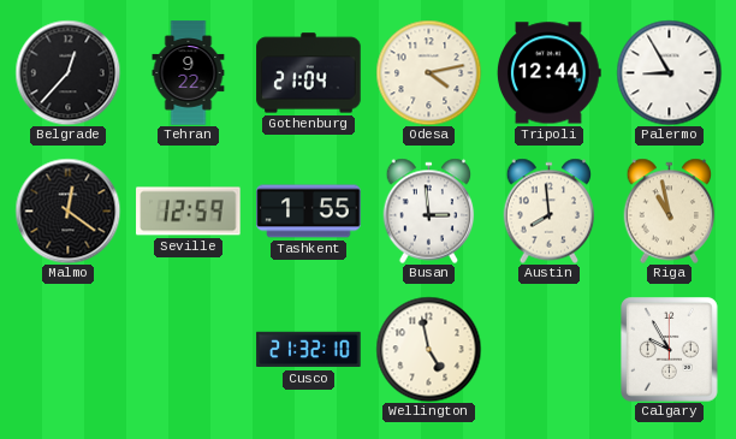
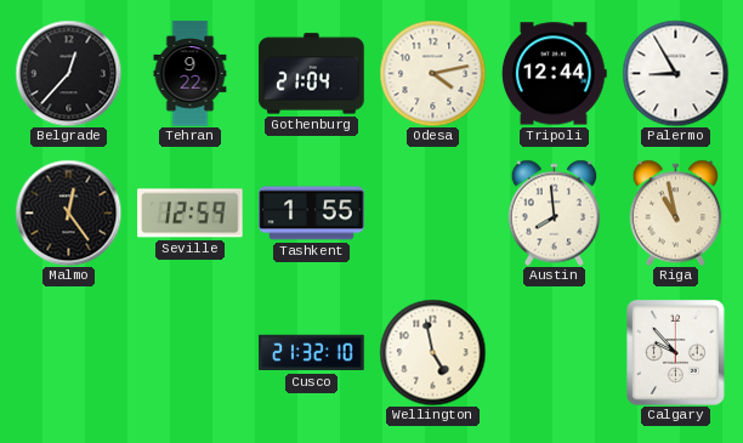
Malmo: 12:21 -> 12:24 (68, 212)
Busan: 2:59 -> none (429, 210)
Calgary: 9:55 -> 9:53 (676, 353)
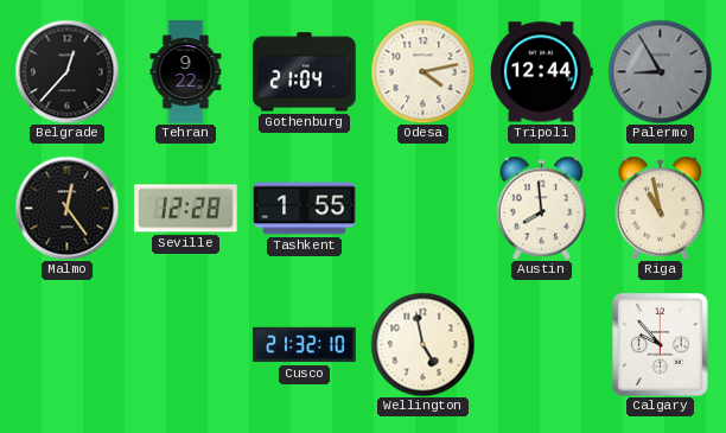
Palermo dial: white -> grey (660, 71)
Seville: 12:59 -> 12:28 (186, 209)
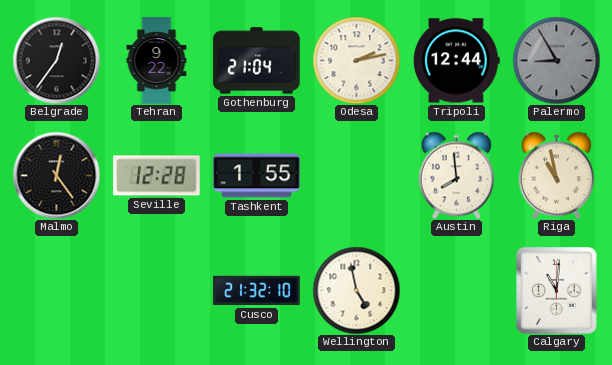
Belgrade: 12:37 -> 12:36 (56, 60)
Odesa: 4:13 -> 2:13 (356, 60)
Calgary: 9:53 -> 11:01 (557, 291)
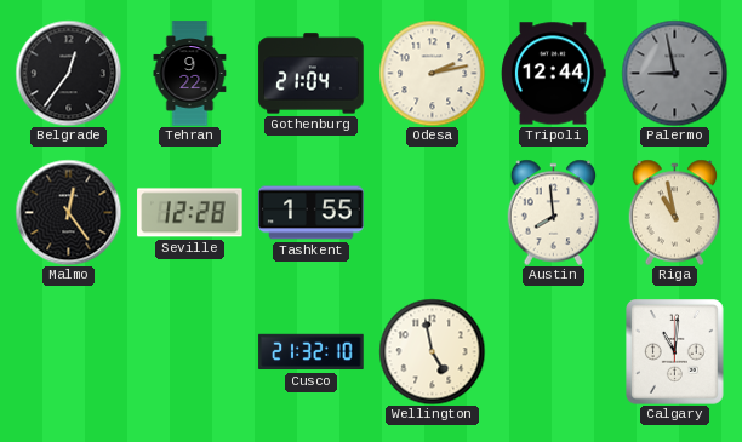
Palermo: 8:55 -> 8:58 (674, 73)
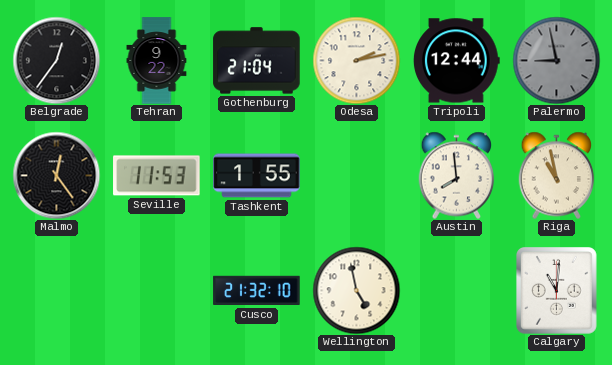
Seville: 12:28 -> 11:53 (157, 176)
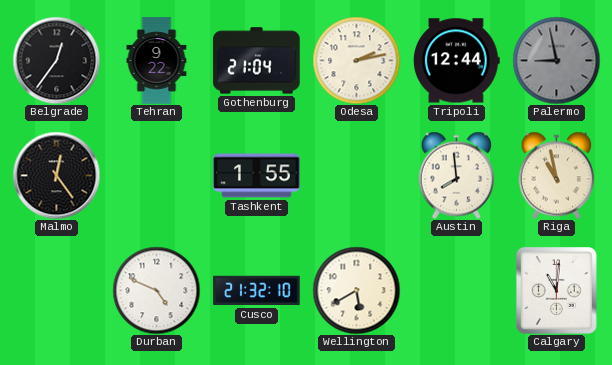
Seville: 11:53 -> none (157, 176)
Durban: none -> 4:49 (156, 290)
Wellington: 4:58 -> 5:40 (356, 290)
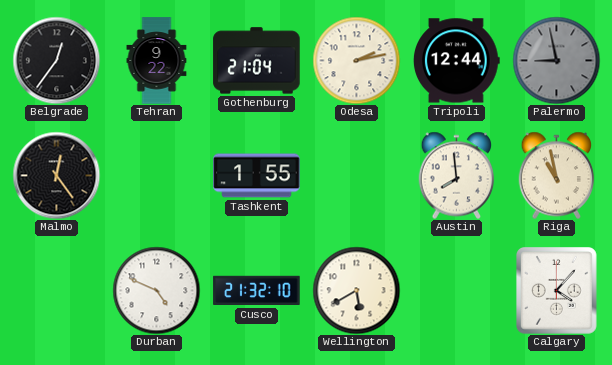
Calgary: 11:01 -> 4:07 (557, 291)
